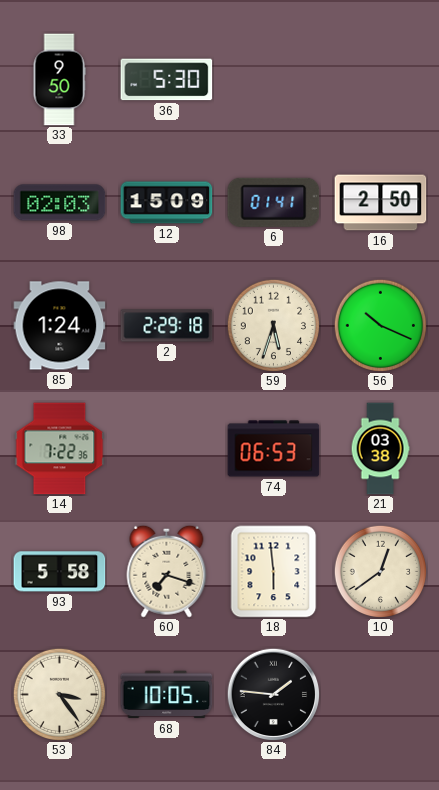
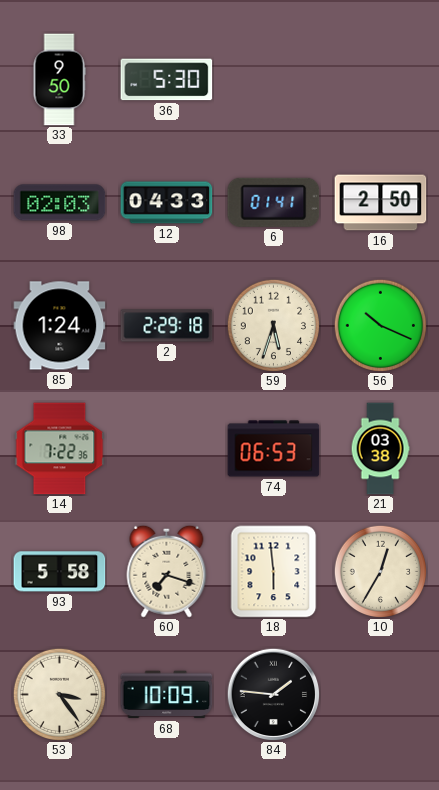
12: 15:09 -> 04:33 (167, 203)
10: 12:39 -> 12:35 (380, 571)
68: 10:05 -> 10:09 (167, 695)
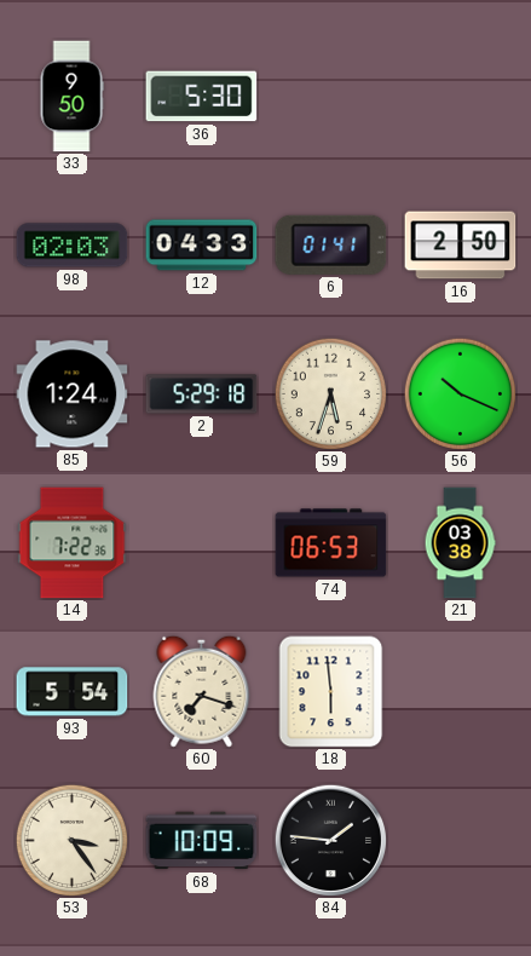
2: 2:29 -> 5:29 (202, 395)
93: 5:58 -> 5:54 (73, 692)
10: 12:35 -> none (380, 571)
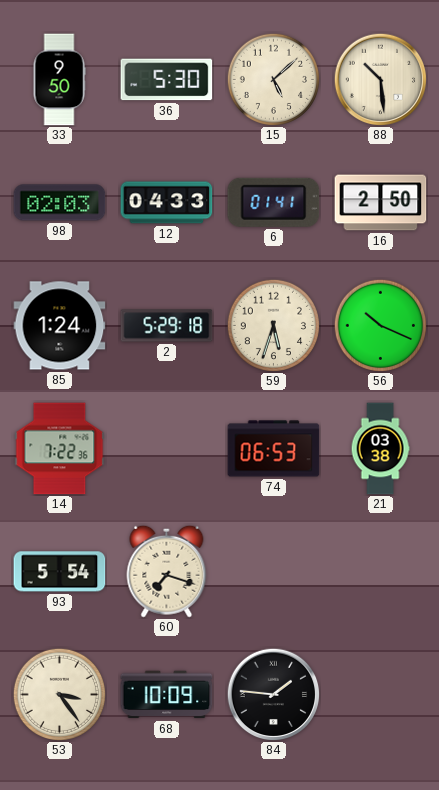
15: none -> 5:08 (273, 79)
88: none -> 10:29 (380, 79)
18: 5:59 -> none (331, 692)
